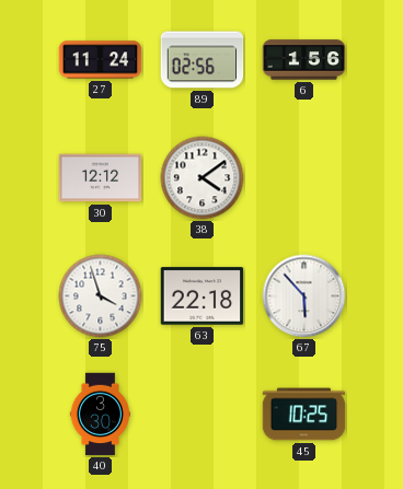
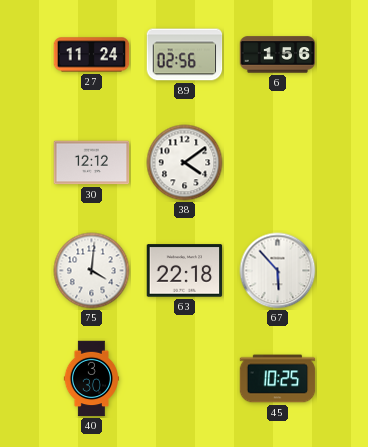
75: 3:57 -> 4:01 (92, 271)
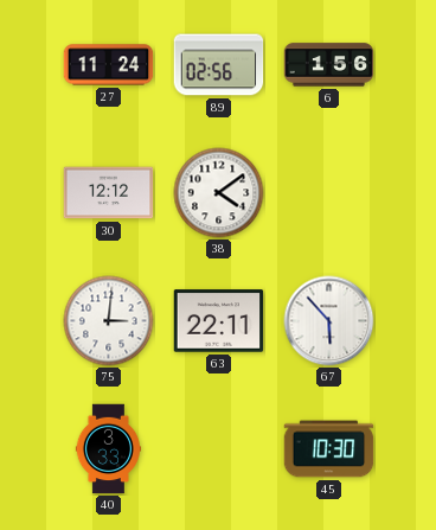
75: 4:01 -> 3:01 (109, 321)
63: 22:18 -> 22:11 (219, 321)
40: 3:30 -> 3:33 (108, 449)
45: 10:25 -> 10:30 (329, 449)
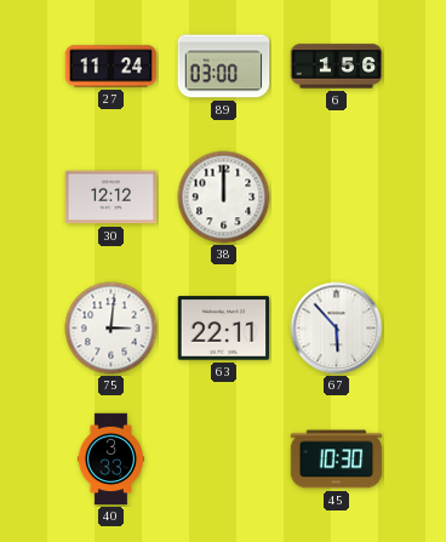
89: 02:56 -> 03:00 (224, 67)
38: 4:09 -> 12:00 (224, 198)
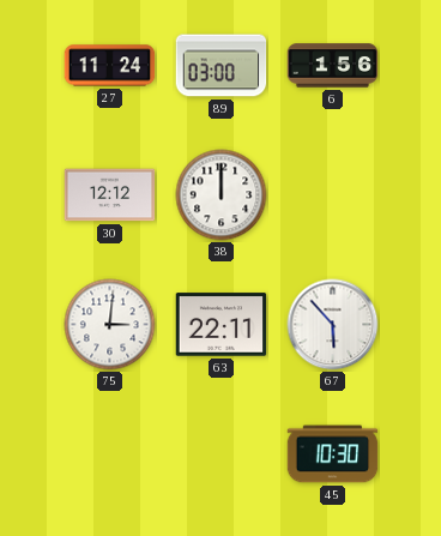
40: 3:33 -> none (110, 460)
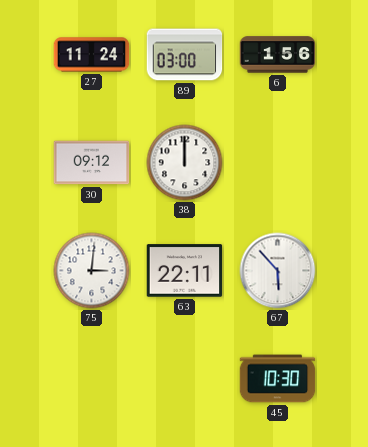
30: 12:12 -> 09:12 (92, 163)
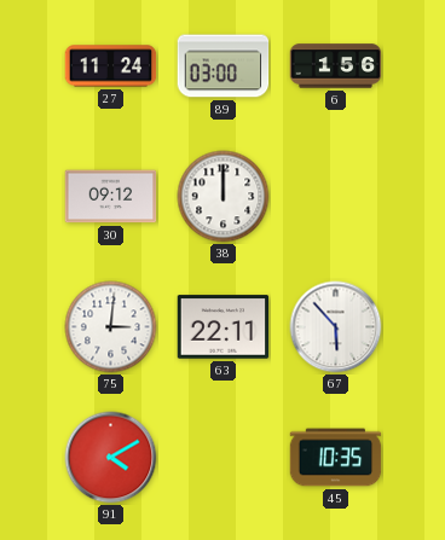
91: none -> 4:10 (111, 458)
45: 10:30 -> 10:35 (336, 458)
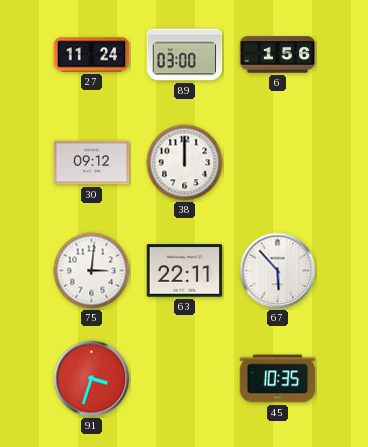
91: 4:10 -> 3:33 (92, 379)
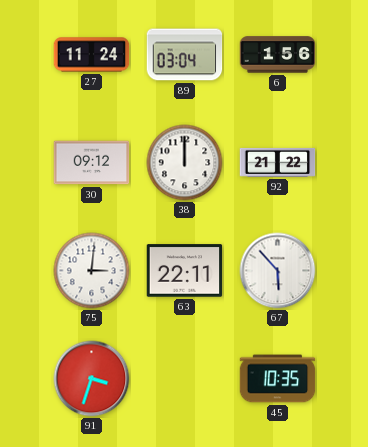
89: 03:00 -> 03:04 (185, 55)
92: none -> 21:22 (278, 162)
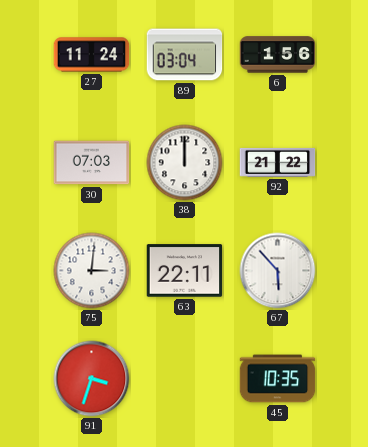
30: 09:12 -> 07:03 (92, 163)
